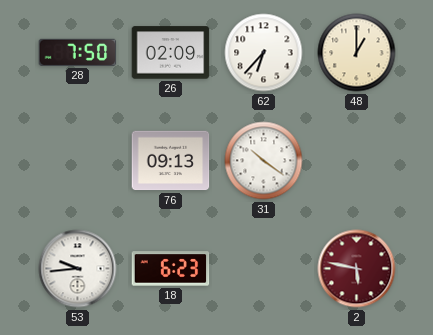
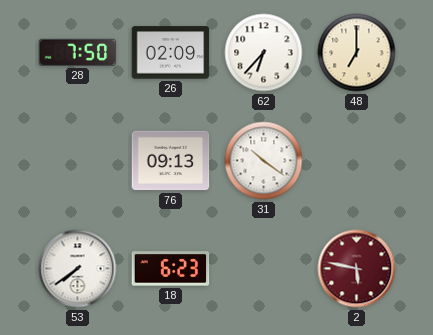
48: 1:00 -> 7:00 (357, 53)
53: 9:44 -> 7:39 (78, 269)
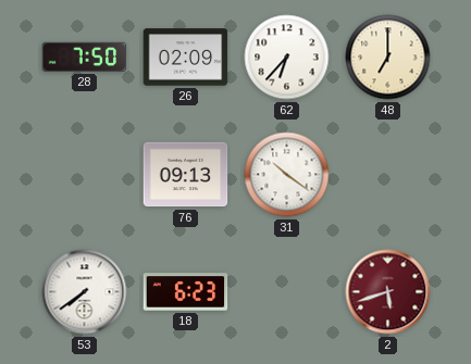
2: 5:47 -> 5:42 (388, 292)
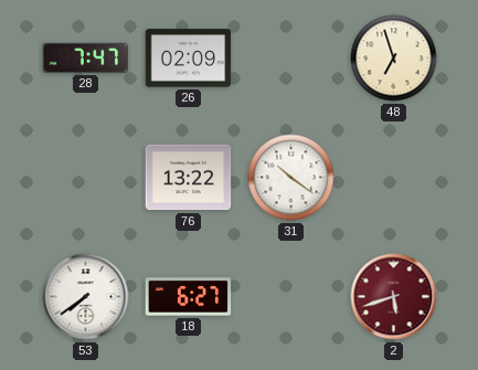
28: 7:50 -> 7:47 (86, 57)
62: 6:37 -> none (287, 58)
48: 7:00 -> 6:57 (394, 59)
76: 09:13 -> 13:22 (189, 178)
18: 6:23 -> 6:27 (189, 297)
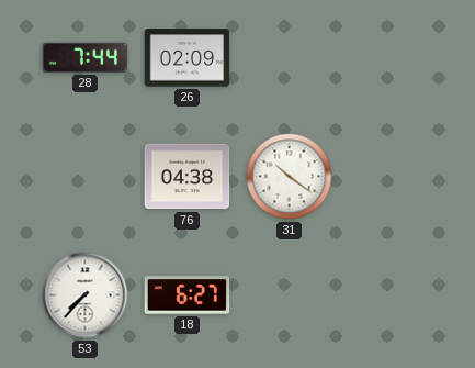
28: 7:47 -> 7:44 (86, 57)
48: 6:57 -> none (394, 59)
76: 13:22 -> 04:38 (188, 177)
53: 7:39 -> 7:37 (86, 295)
2: 5:42 -> none (394, 297)
